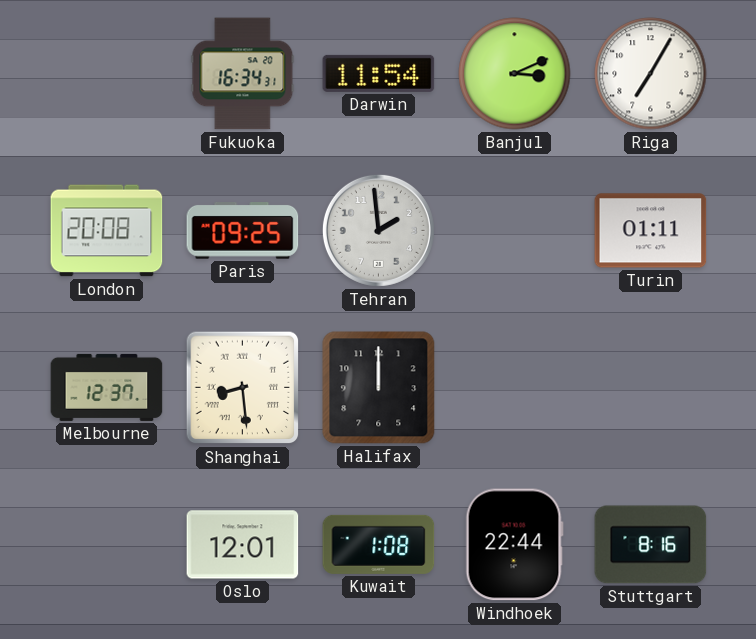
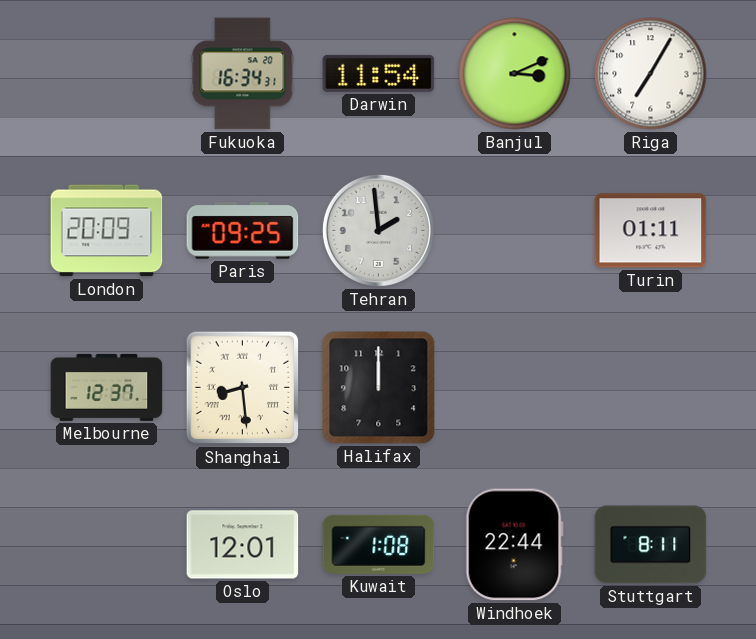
London: 20:08 -> 20:09 (107, 231)
Stuttgart: 8:16 -> 8:11 (651, 545)
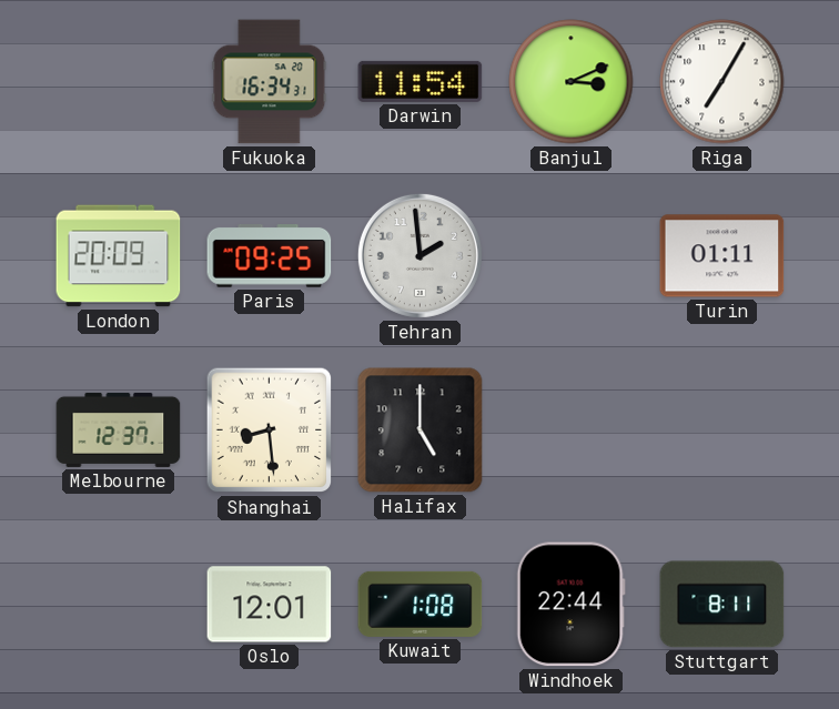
Halifax: 12:00 -> 5:00 (421, 431)
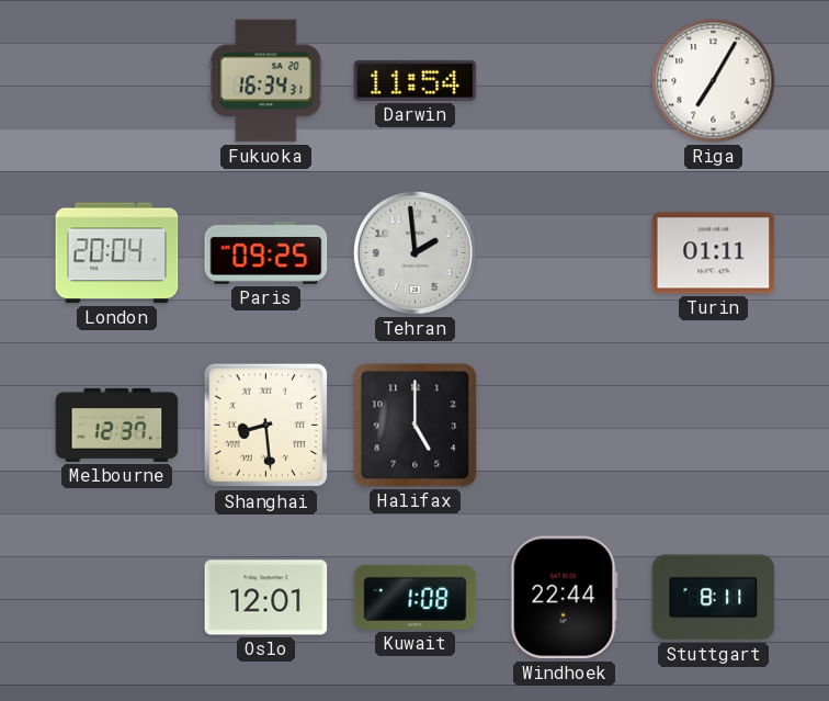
Banjul: 3:11 -> none (572, 82)
London: 20:09 -> 20:04 (117, 253)
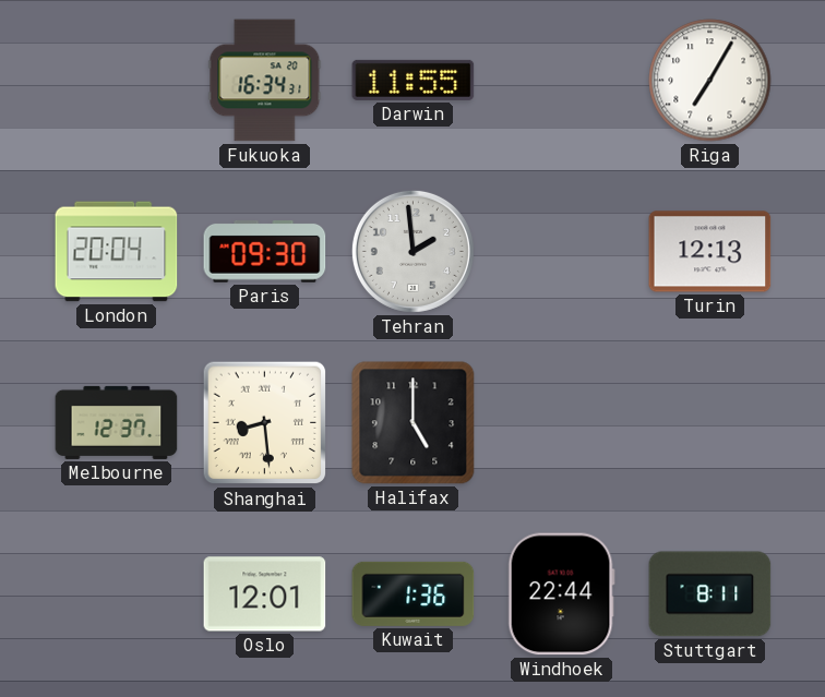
Darwin: 11:54 -> 11:55 (414, 80)
Paris: 09:25 -> 09:30 (265, 252)
Turin: 01:11 -> 12:13 (710, 252)
Kuwait: 1:08 -> 1:36 (414, 593)
